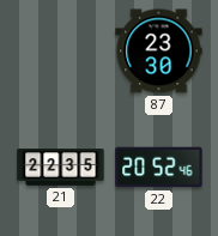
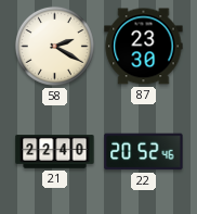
58: none -> 2:20 (54, 46)
21: 22:35 -> 22:40 (55, 152)
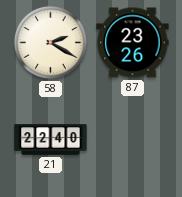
87: 23:30 -> 23:26 (133, 43)
22: 20:52 -> none (144, 152)
